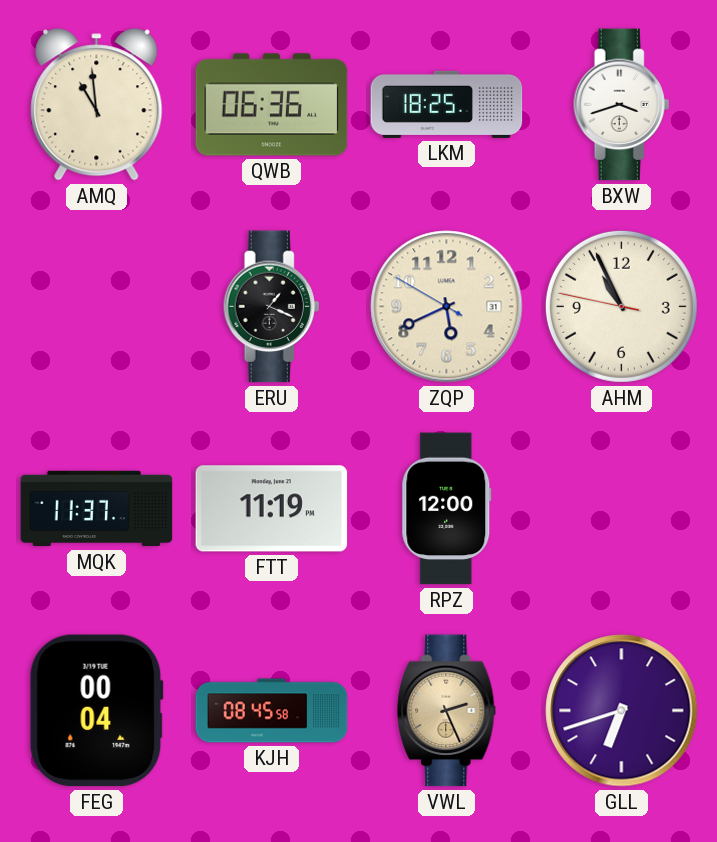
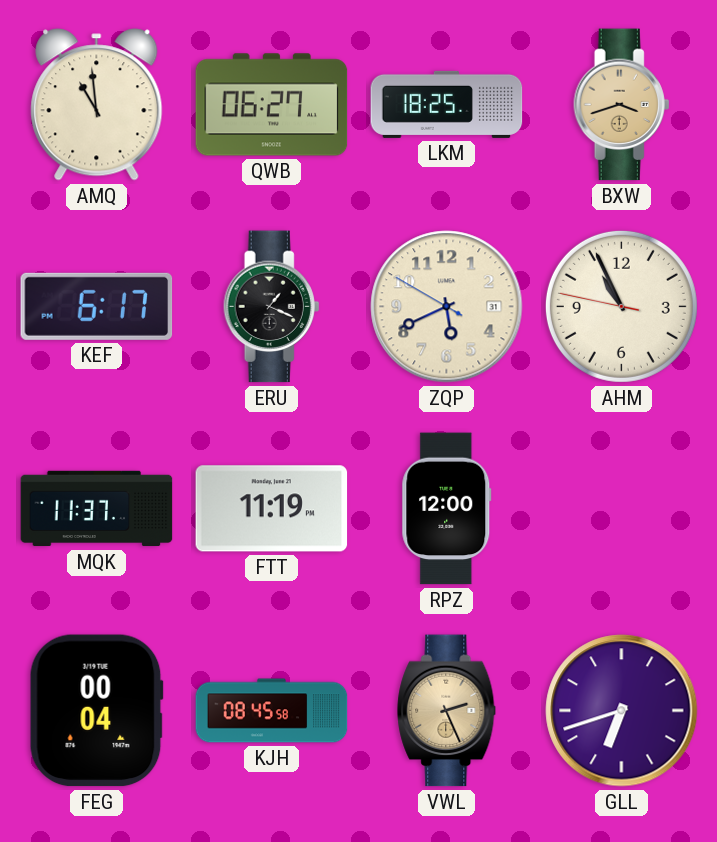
QWB: 06:36 -> 06:27 (272, 105)
BXW dial: white -> champagne (622, 105)
KEF: none -> 6:17 (97, 306)
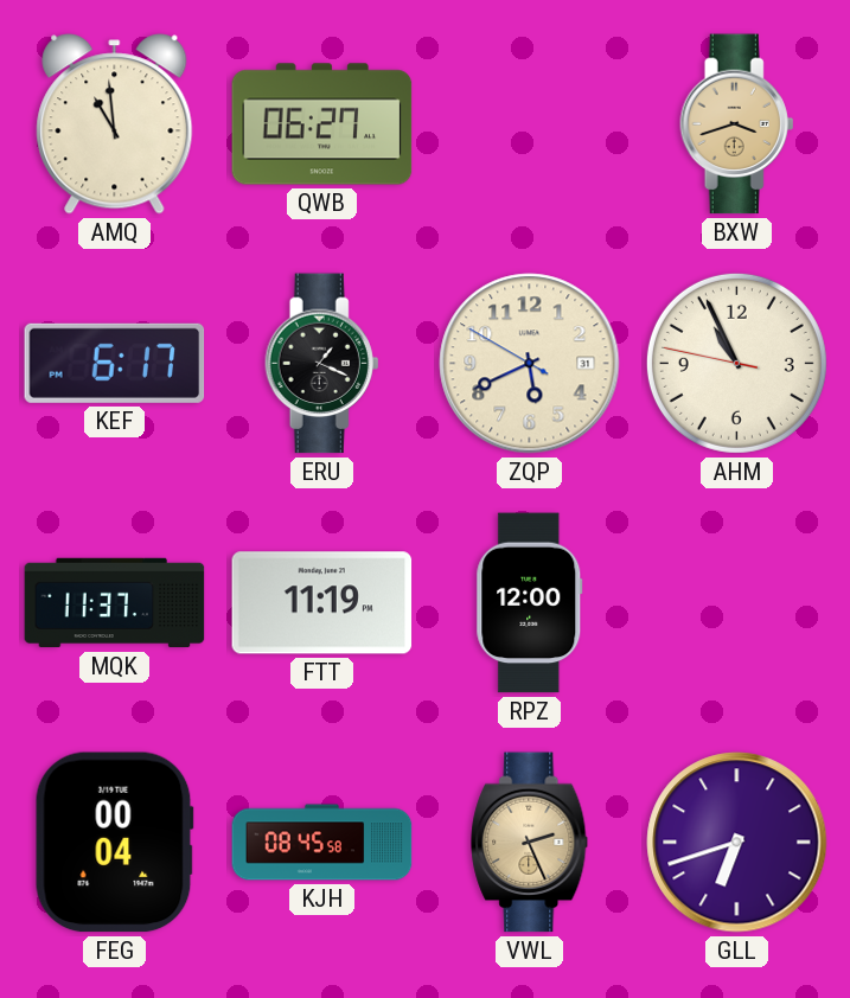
LKM: 18:25 -> none (447, 104)
